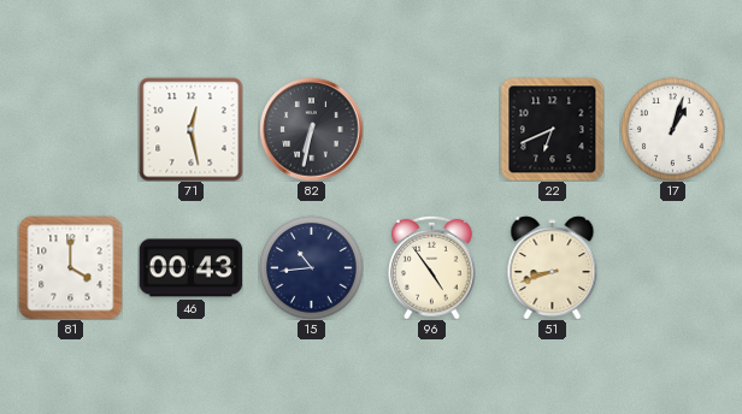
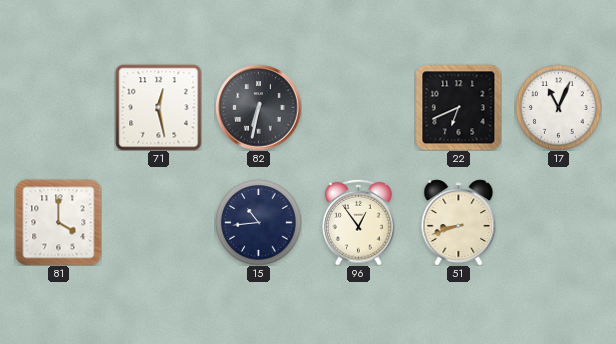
17: 1:03 -> 11:04 (558, 107)
46: 00:43 -> none (190, 268)
96: 4:54 -> 12:54 (359, 222)
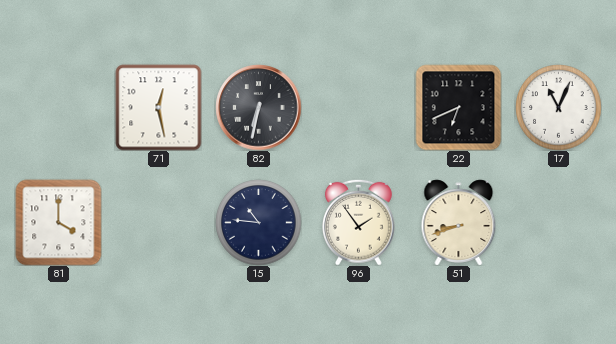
15: 10:44 -> 10:46 (258, 222)
96: 12:54 -> 1:54 (359, 222)
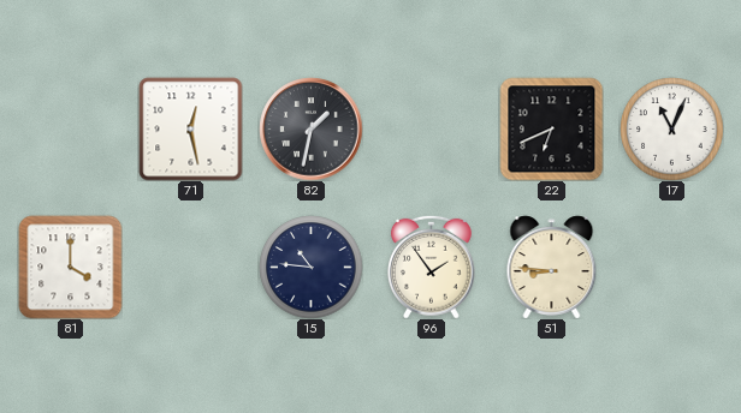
82: 6:32 -> 1:32 (310, 128)
51: 8:42 -> 8:46 (552, 267)
